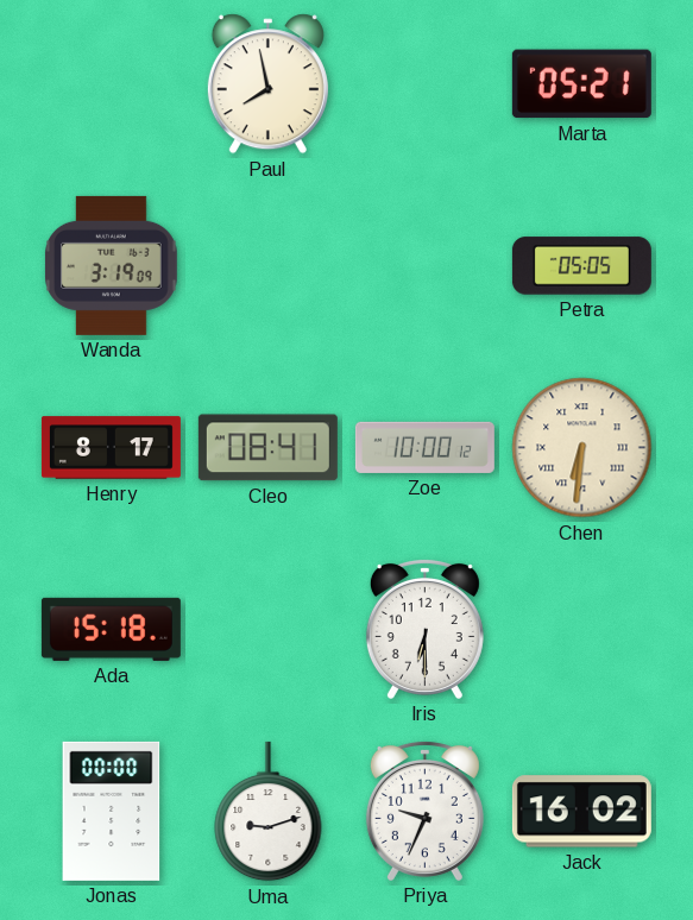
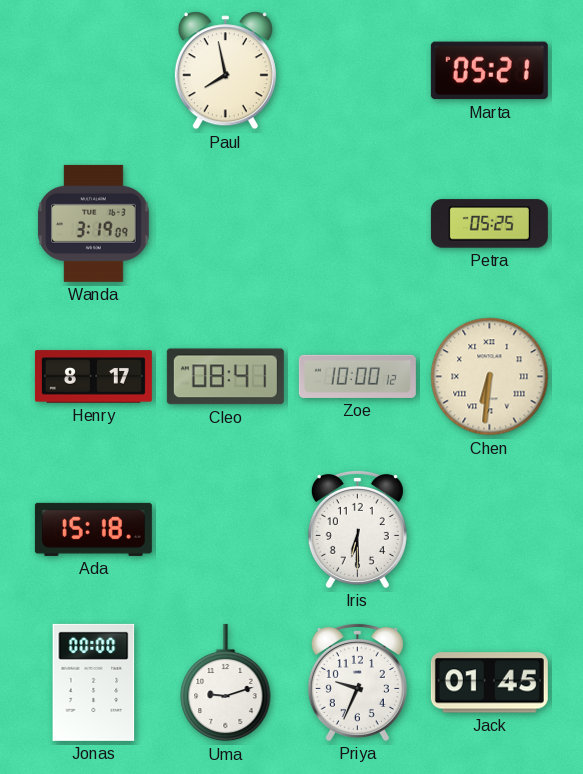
Petra: 05:05 -> 05:25 (489, 224)
Jack: 16:02 -> 01:45 (489, 683)
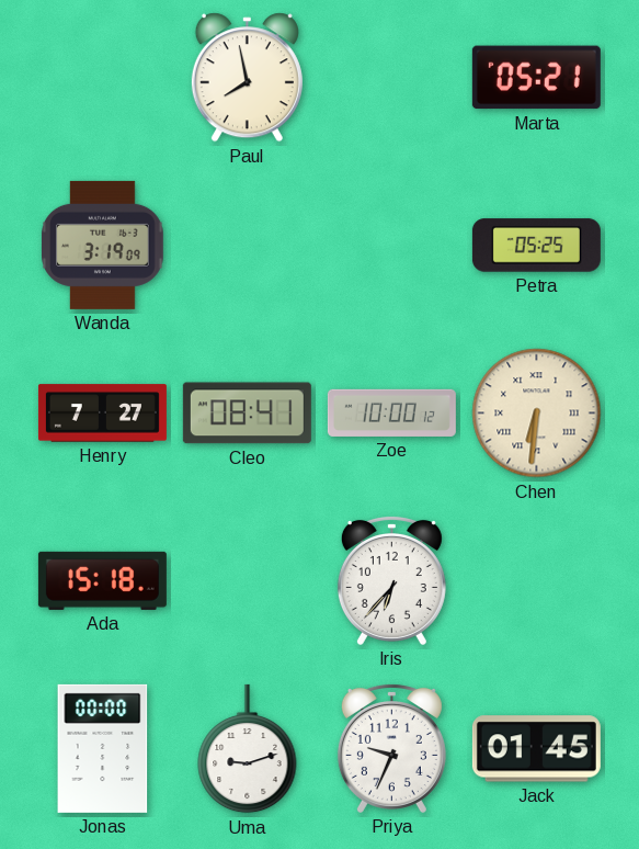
Henry: 8:17 -> 7:27 (102, 414)
Iris: 6:30 -> 6:37 (391, 580)
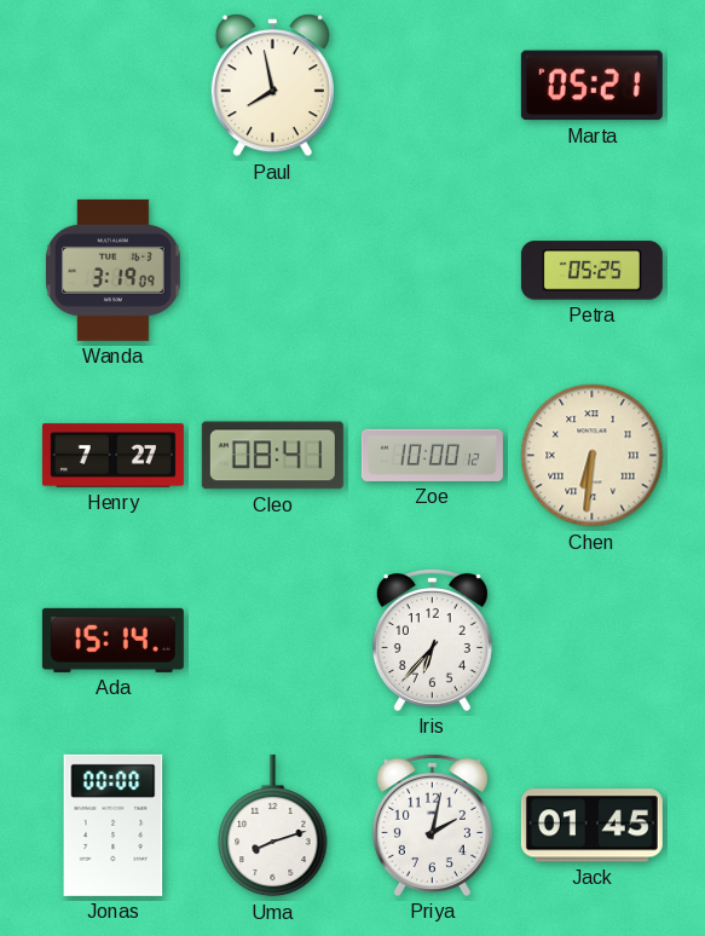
Ada: 15:18 -> 15:14 (112, 640)
Uma: 9:12 -> 8:12 (273, 826)
Priya: 9:34 -> 2:02 (432, 825)
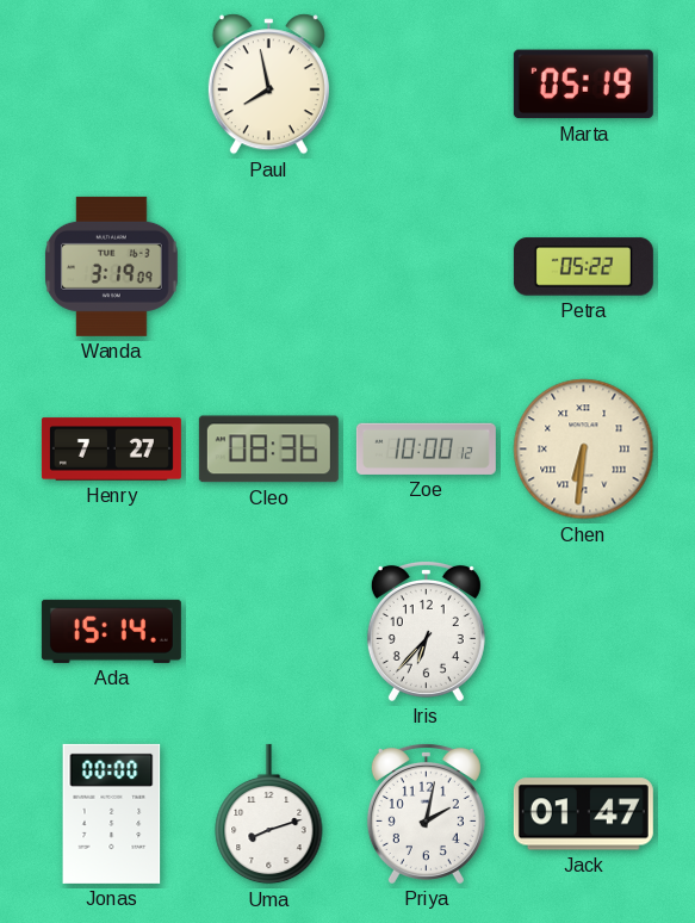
Marta: 05:21 -> 05:19 (583, 85)
Petra: 05:25 -> 05:22 (583, 267)
Cleo: 08:41 -> 08:36 (268, 450)
Jack: 01:45 -> 01:47 (583, 814)
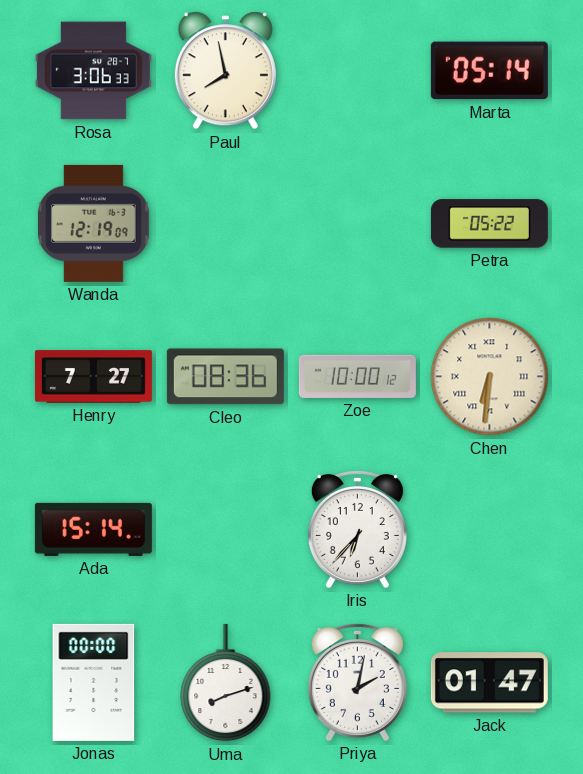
Rosa: none -> 3:06 (93, 71)
Marta: 05:19 -> 05:14 (489, 71)
Wanda: 3:19 -> 12:19 (94, 223)
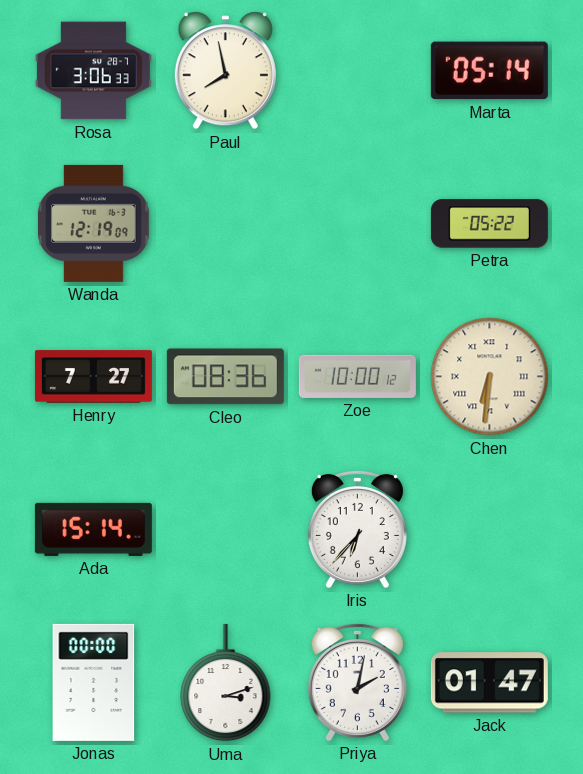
Uma: 8:12 -> 3:12 (226, 683)
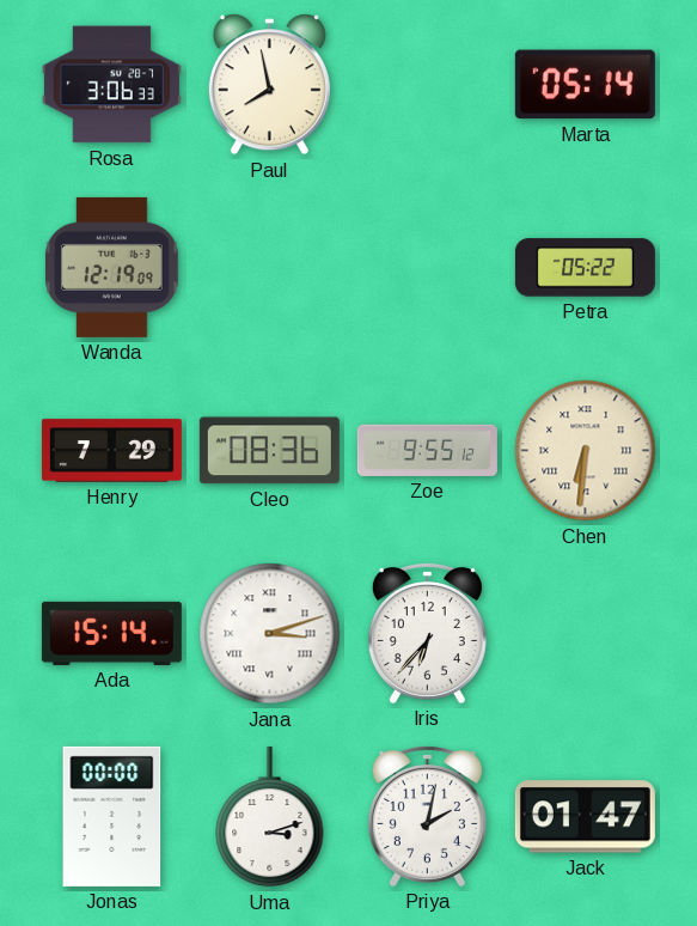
Henry: 7:27 -> 7:29 (111, 451)
Zoe: 10:00 -> 9:55 (427, 450)
Jana: none -> 3:12 (270, 634)
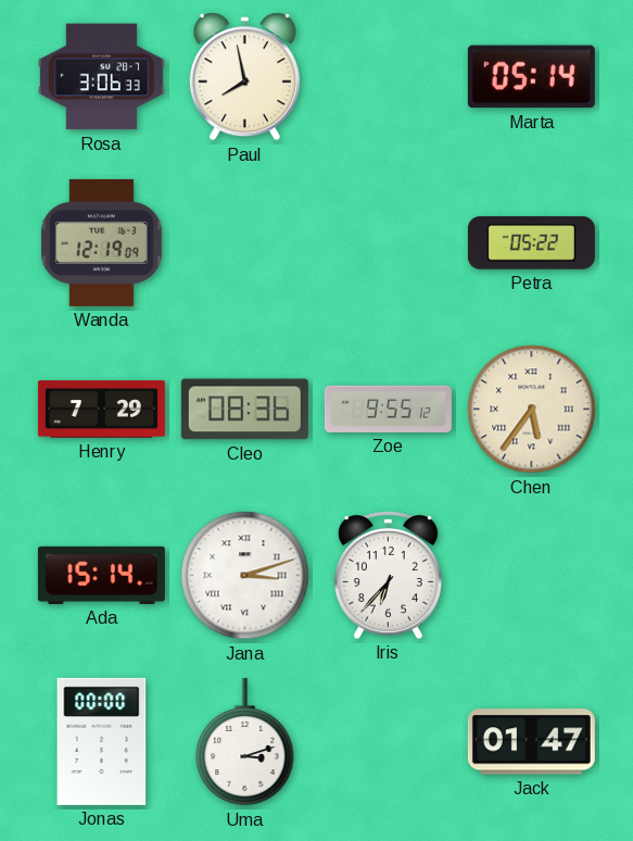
Chen: 6:31 -> 5:36 (532, 410)
Priya: 2:02 -> none (427, 816)
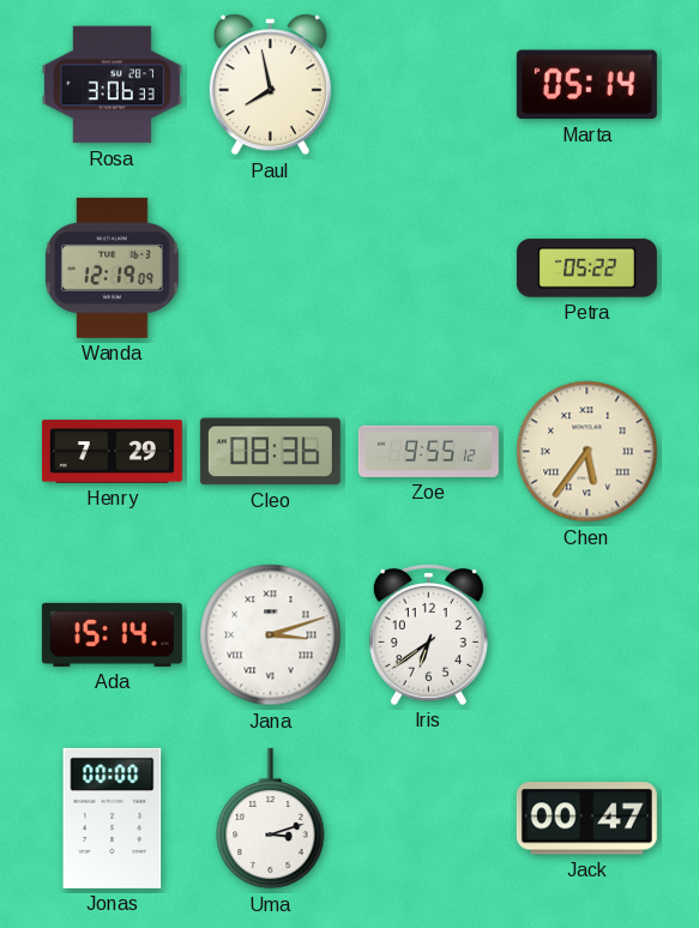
Iris: 6:37 -> 6:39 (428, 634)
Jack: 01:47 -> 00:47 (586, 819)
